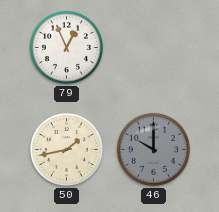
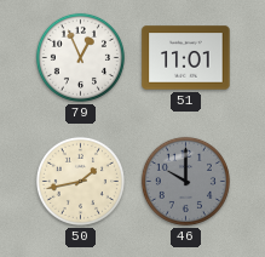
51: none -> 11:01 (186, 58)
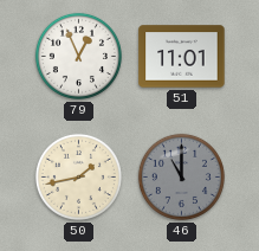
46: 10:00 -> 11:00 (181, 176)
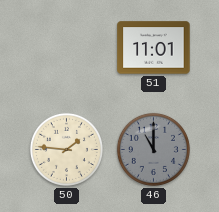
79: 12:56 -> none (78, 56)
50: 1:43 -> 1:46 (66, 149)
